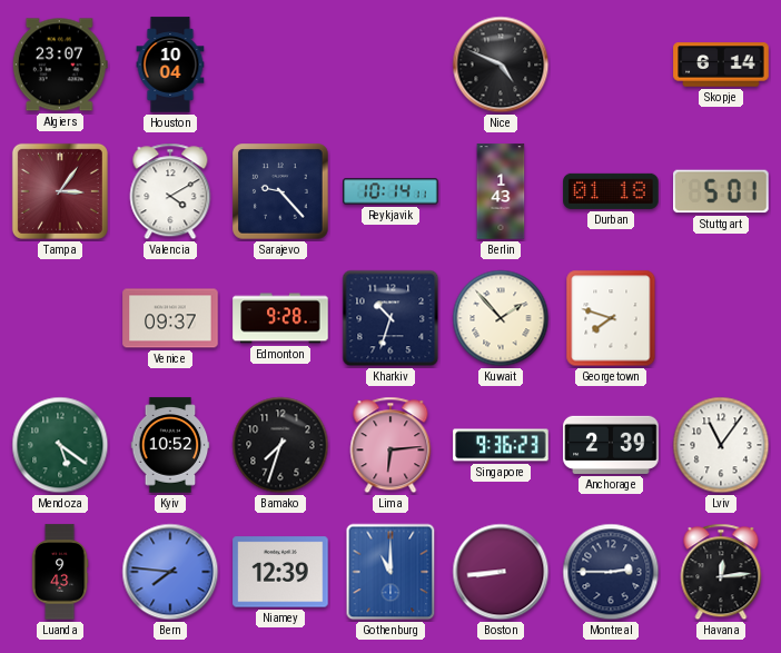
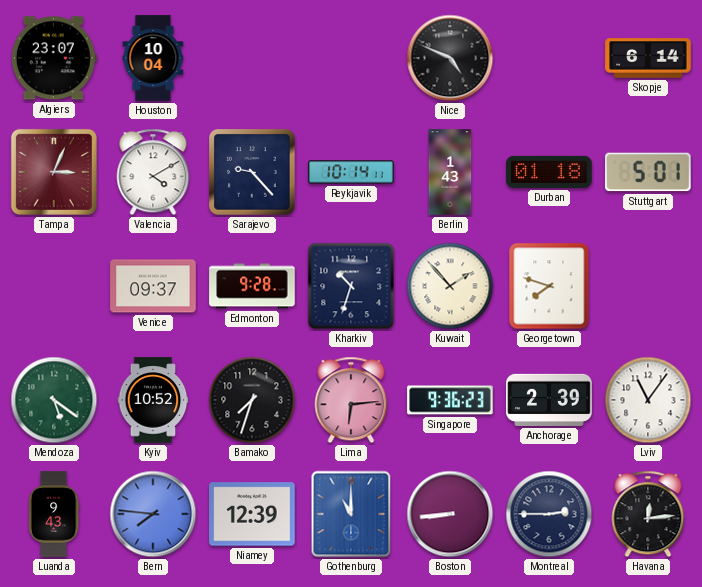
Tampa: 3:06 -> 3:04 (54, 172)
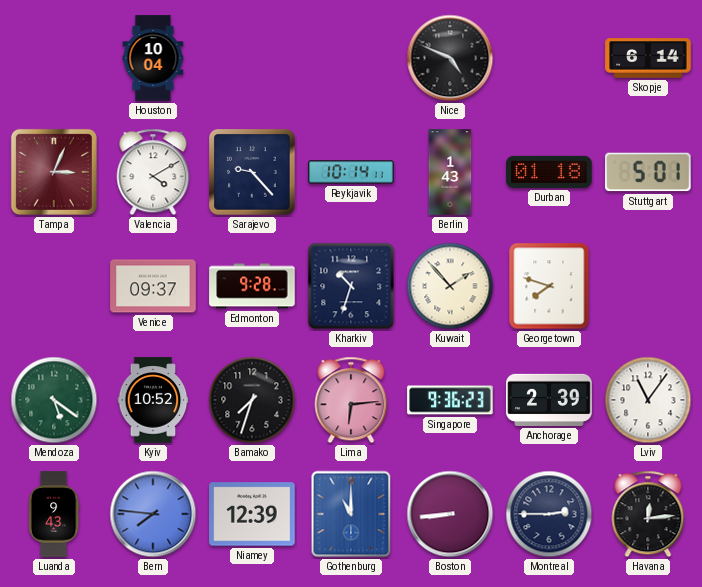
Algiers: 23:07 -> none (54, 58)
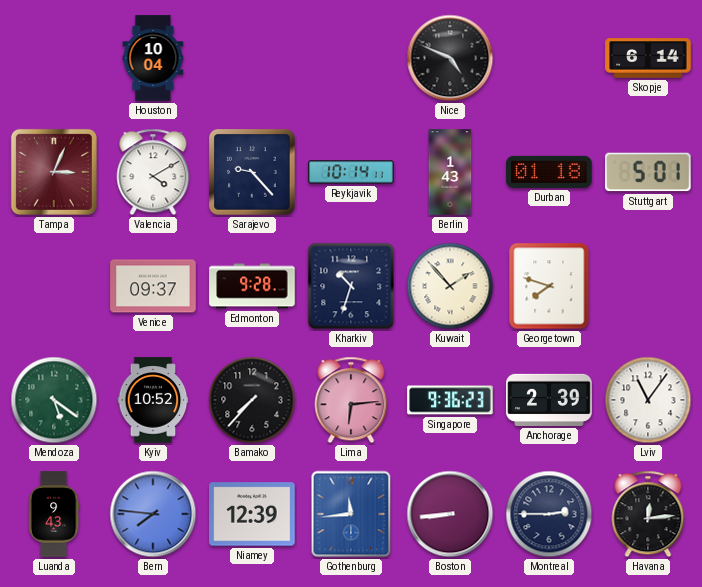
Bamako: 7:33 -> 7:37 (252, 400)
Gothenburg: 11:00 -> 11:44 (351, 514)
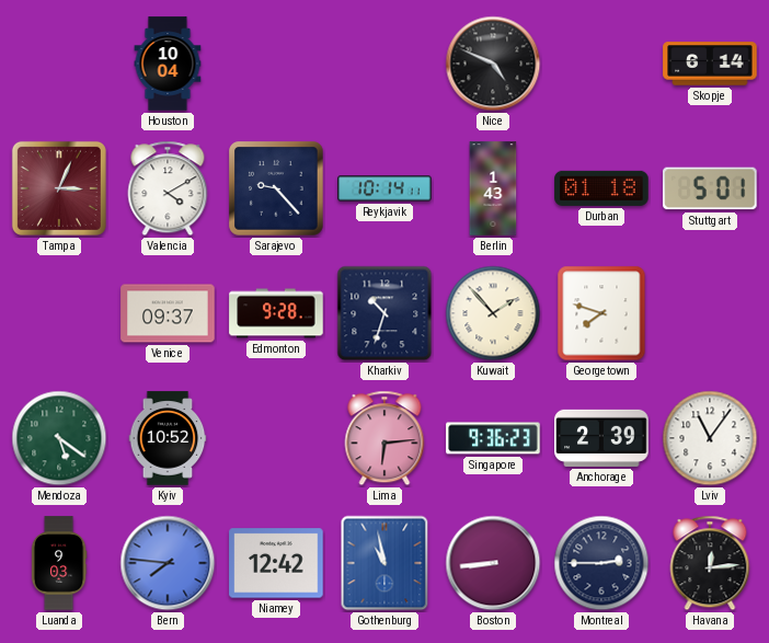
Bamako: 7:37 -> none (252, 400)
Luanda: 9:43 -> 9:03 (59, 563)
Niamey: 12:39 -> 12:42 (276, 563)
Gothenburg: 11:44 -> 10:58 (384, 563)
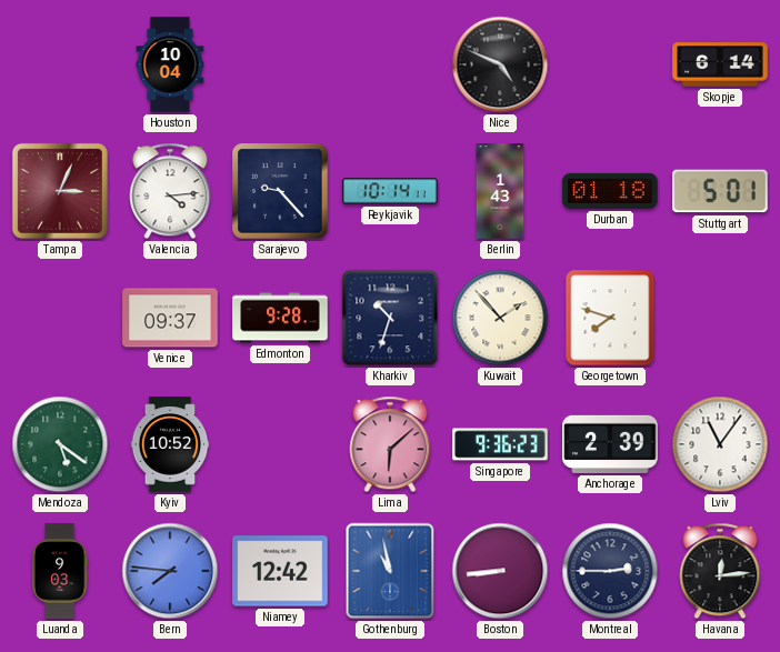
Valencia: 4:10 -> 4:14 (170, 191)
Lima: 6:14 -> 6:08 (390, 444)
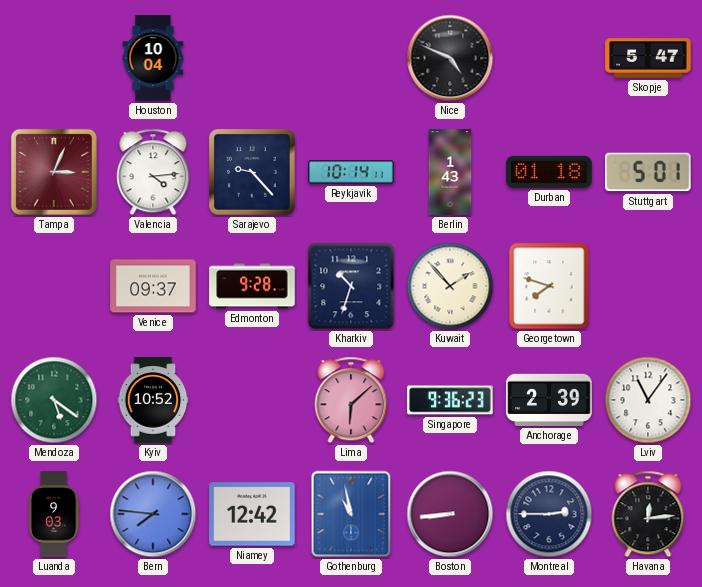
Skopje: 6:14 -> 5:47 (648, 58)
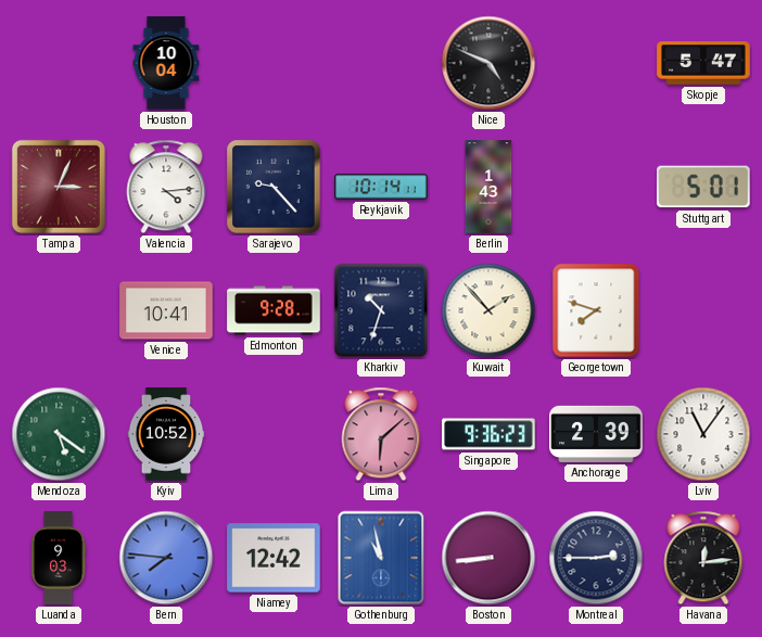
Durban: 01:18 -> none (549, 172)
Venice: 09:37 -> 10:41 (166, 310)
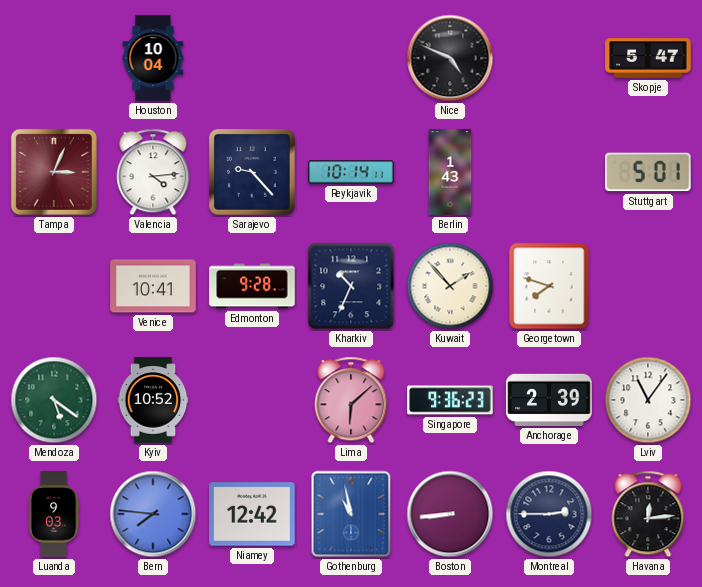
Kharkiv: 10:33 -> 10:34 (351, 286)
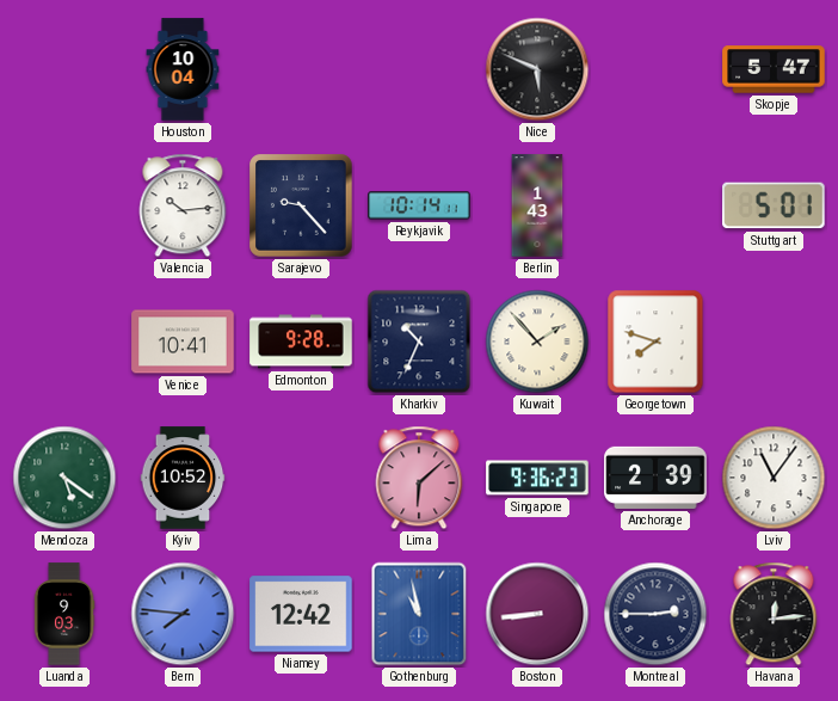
Nice: 4:49 -> 5:49 (537, 69)
Tampa: 3:04 -> none (54, 172)
Valencia: 4:14 -> 10:14 (183, 205)
